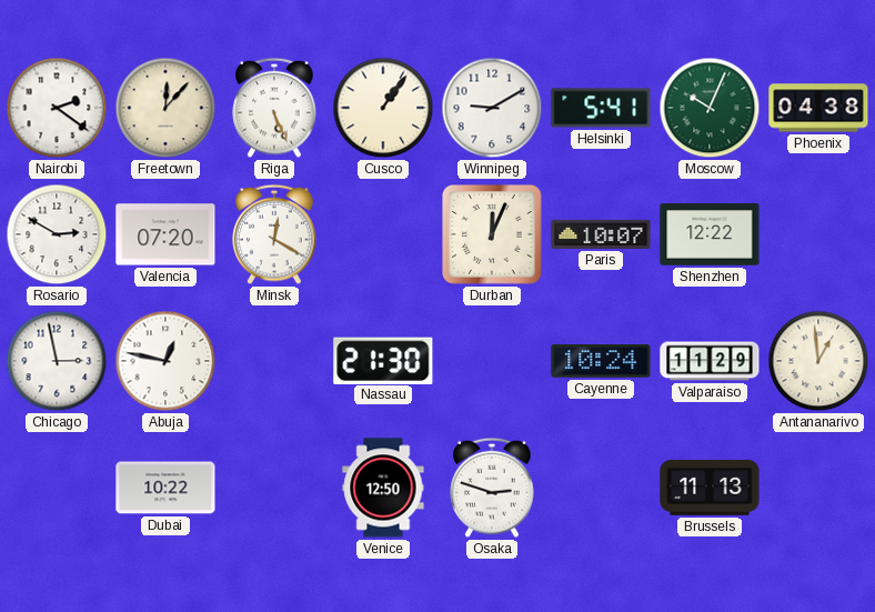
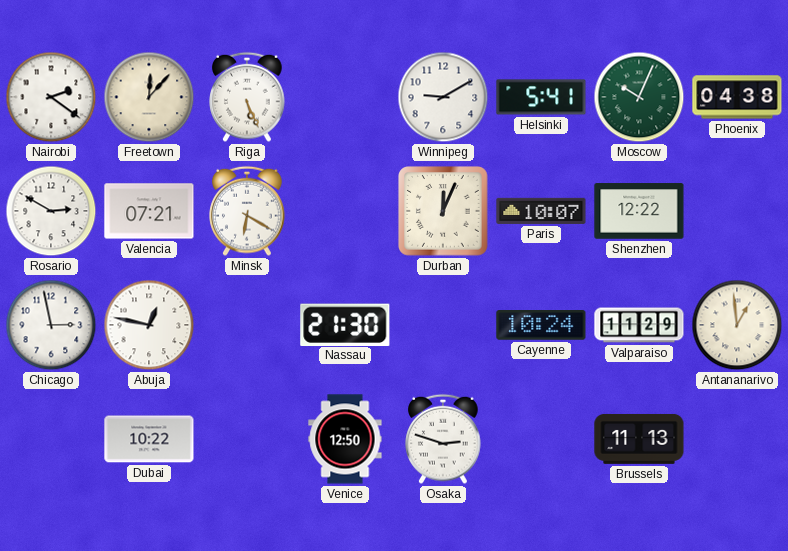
Cusco: 1:06 -> none (383, 108)
Valencia: 07:20 -> 07:21 (149, 211)
Minsk: 12:20 -> 6:20 (247, 211)
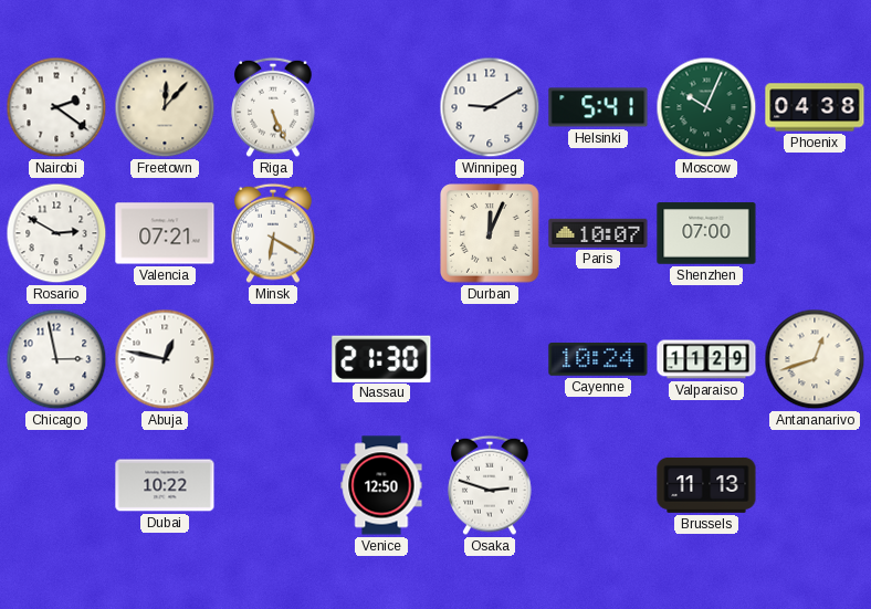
Shenzhen: 12:22 -> 07:00 (706, 233)
Antananarivo: 12:59 -> 12:42 (815, 359)
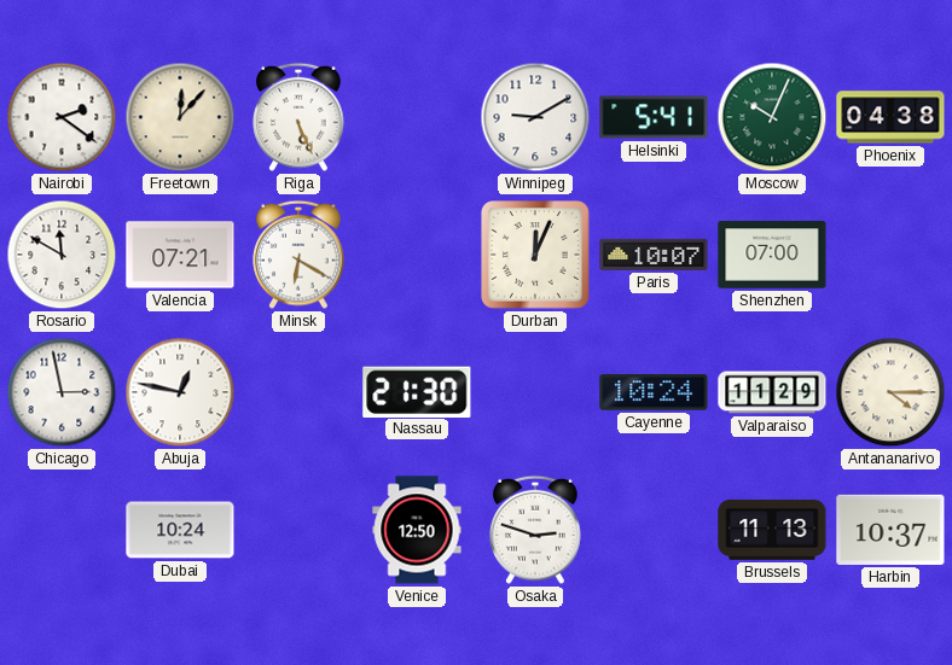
Rosario: 2:50 -> 11:50 (62, 255)
Antananarivo: 12:42 -> 4:15 (890, 392)
Dubai: 10:22 -> 10:24 (180, 530)
Harbin: none -> 10:37 (890, 530)
